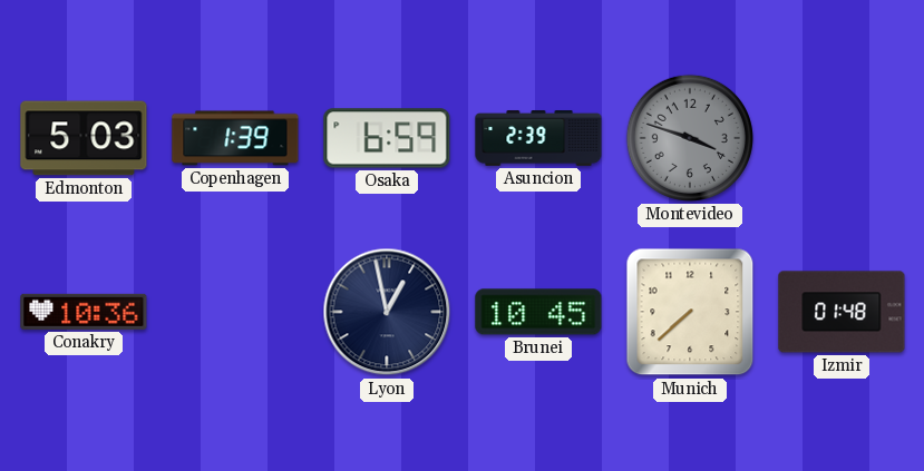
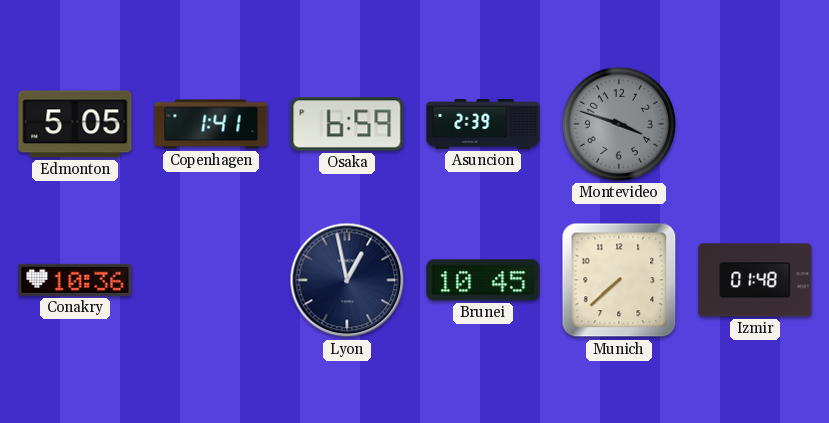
Edmonton: 5:03 -> 5:05 (75, 124)
Copenhagen: 1:39 -> 1:41 (211, 124)
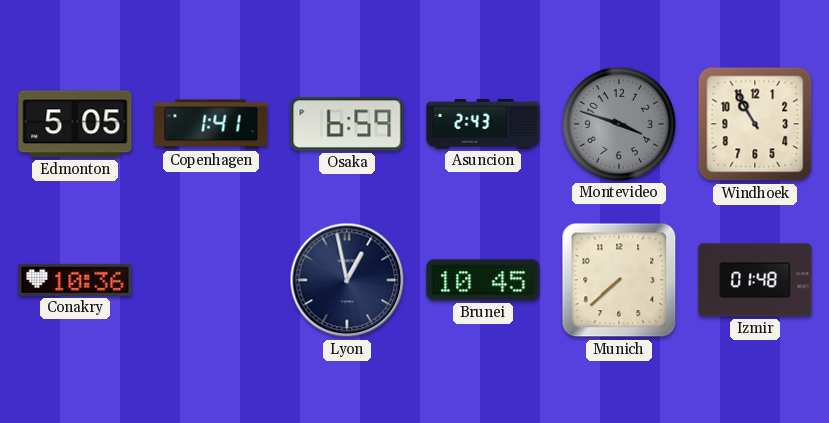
Asuncion: 2:39 -> 2:43 (483, 124)
Windhoek: none -> 10:55 (755, 124)
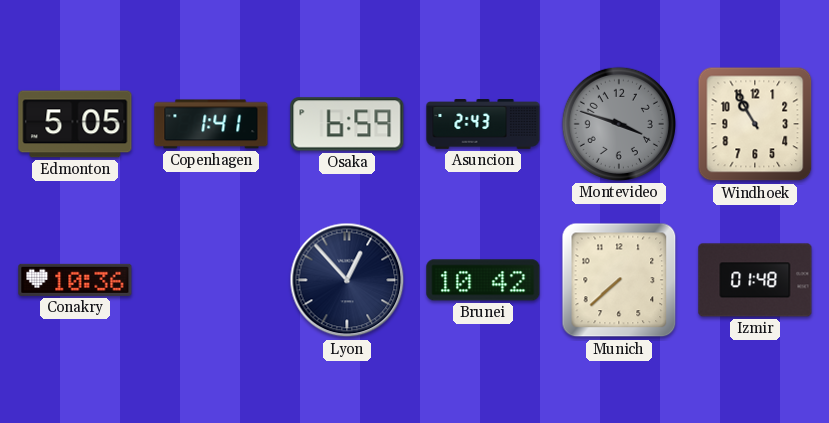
Lyon: 12:58 -> 12:53 (347, 280)
Brunei: 10:45 -> 10:42 (483, 280)
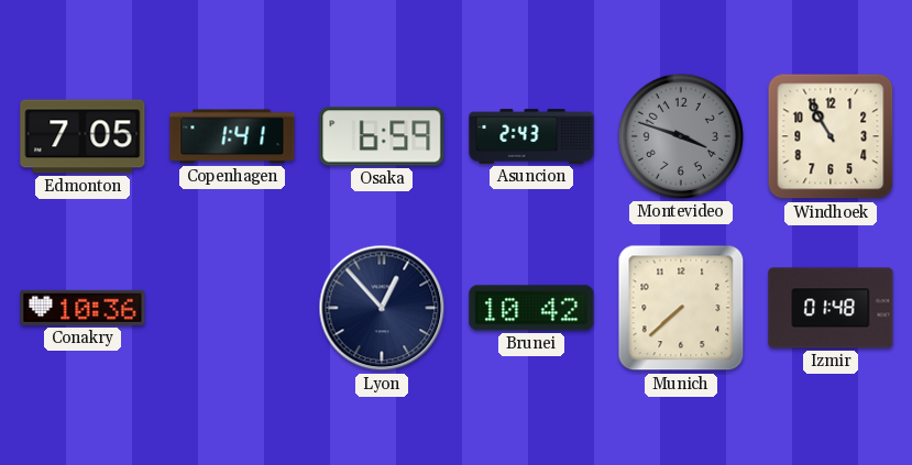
Edmonton: 5:05 -> 7:05 (83, 136)
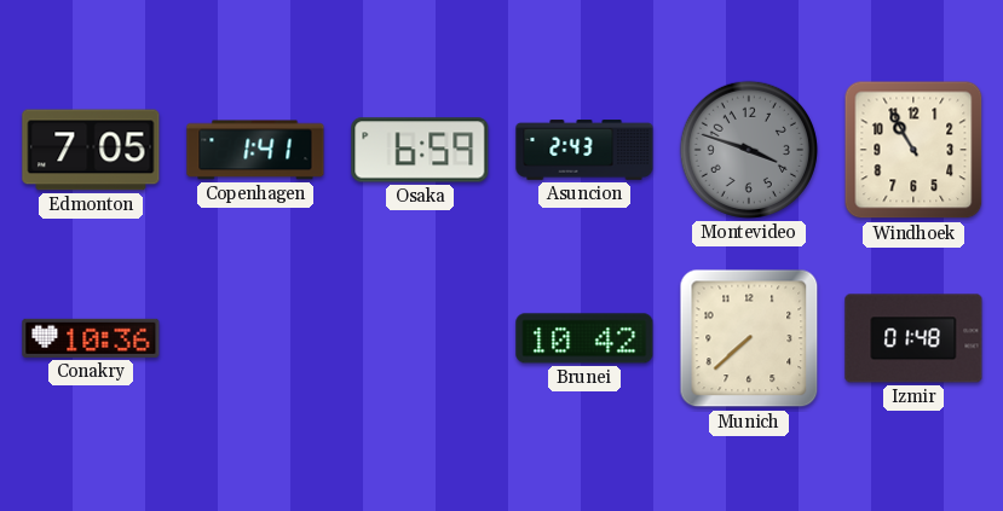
Lyon: 12:53 -> none (382, 308)
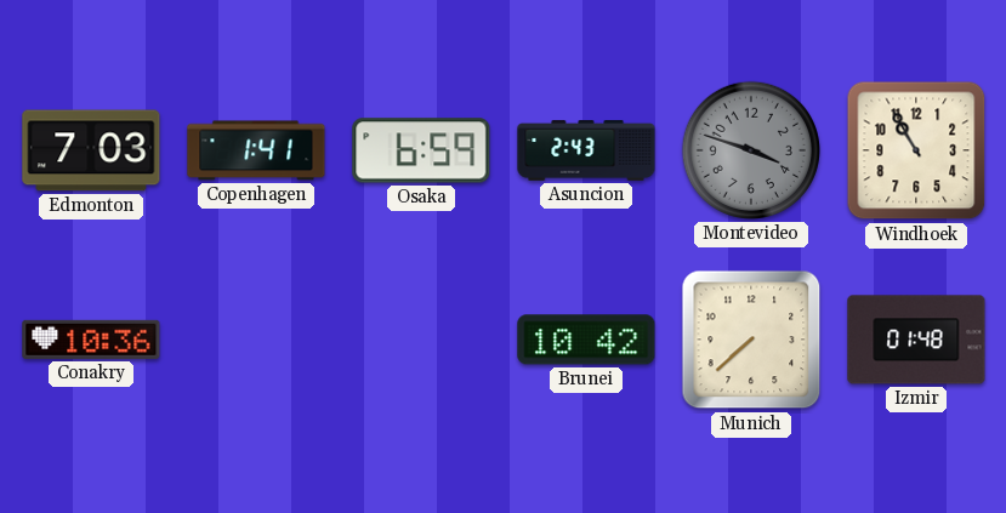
Edmonton: 7:05 -> 7:03 (91, 150)
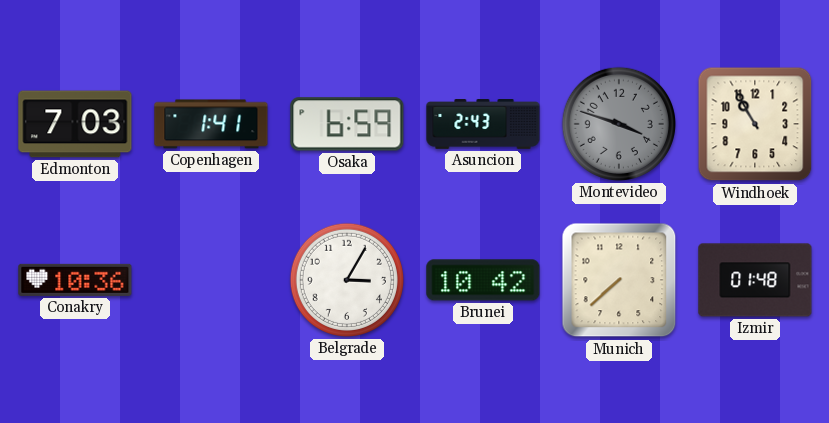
Belgrade: none -> 3:05 (347, 280)
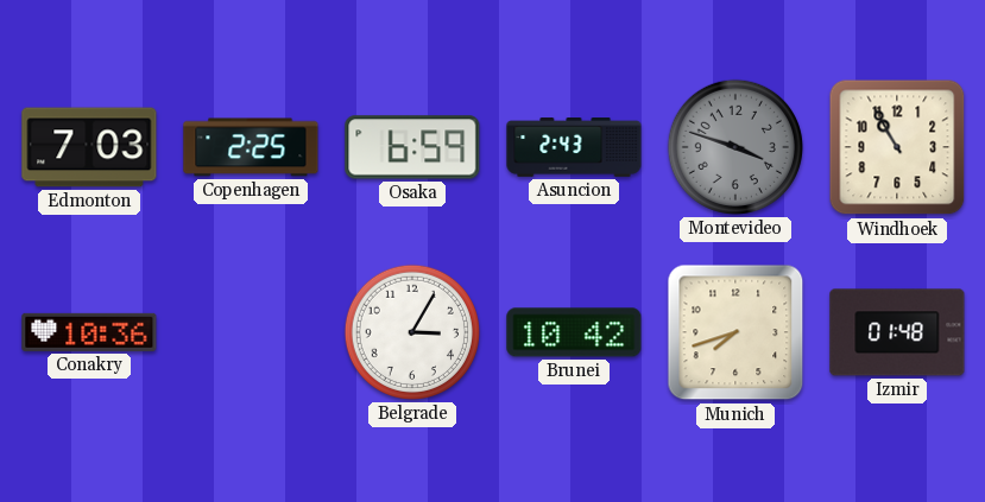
Copenhagen: 1:41 -> 2:25 (251, 147)
Munich: 7:38 -> 7:42 (735, 332)
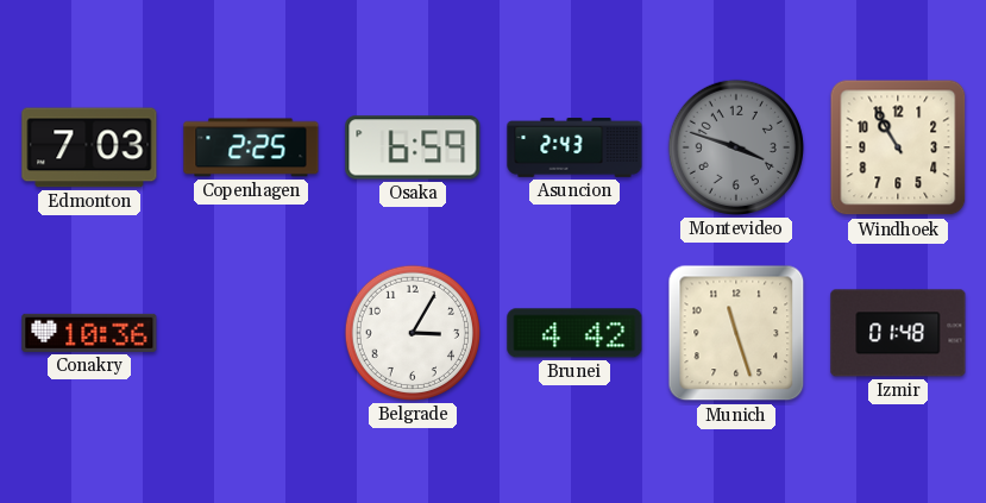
Brunei: 10:42 -> 4:42 (574, 333)
Munich: 7:42 -> 11:27 (736, 333)
